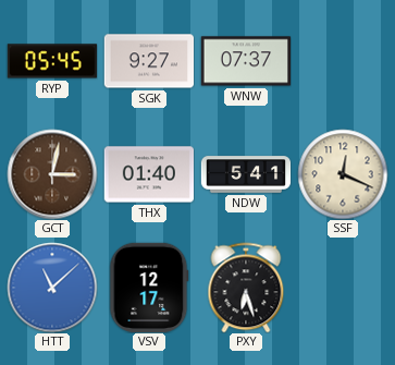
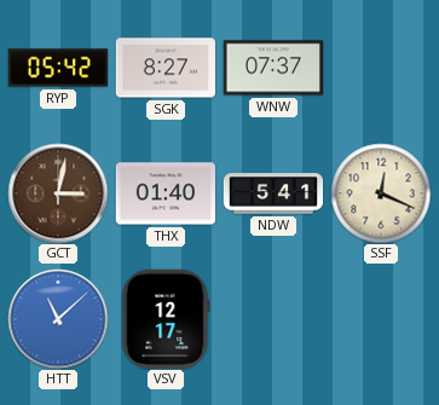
RYP: 05:45 -> 05:42 (57, 68)
SGK: 9:27 -> 8:27 (164, 68)
PXY: 6:27 -> none (246, 288)
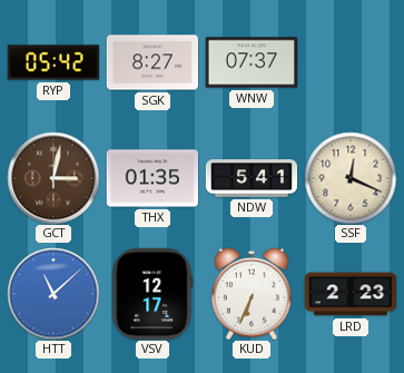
THX: 01:40 -> 01:35 (151, 178)
KUD: none -> 6:34 (252, 294)
LRD: none -> 2:23 (349, 294)
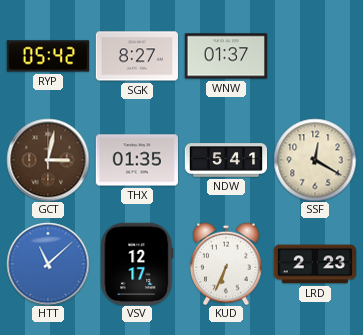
WNW: 07:37 -> 01:37 (225, 56)
SSF: 12:19 -> 12:20 (315, 160)
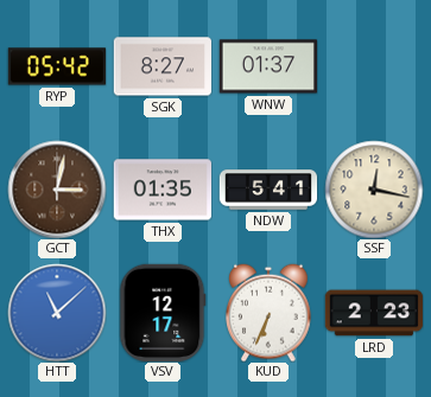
SSF: 12:20 -> 12:17 (374, 190)
